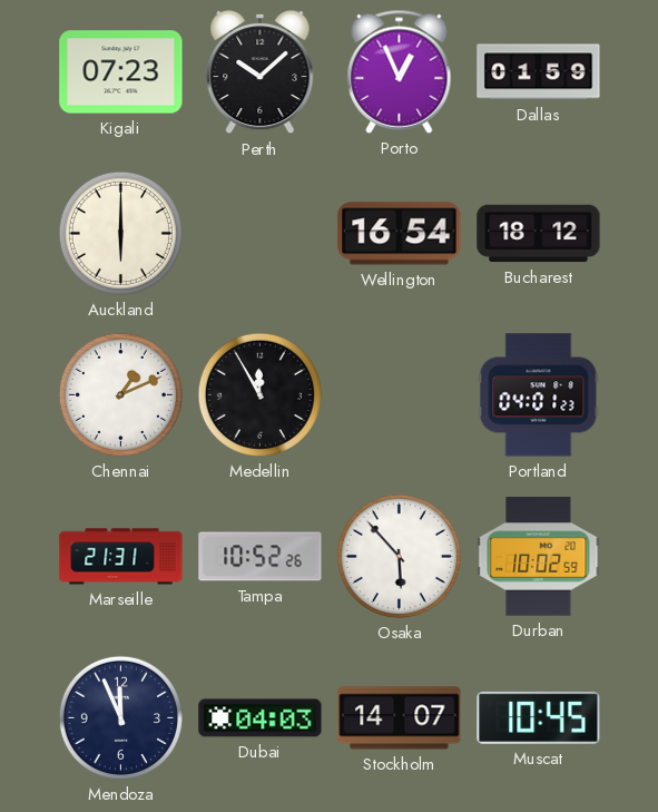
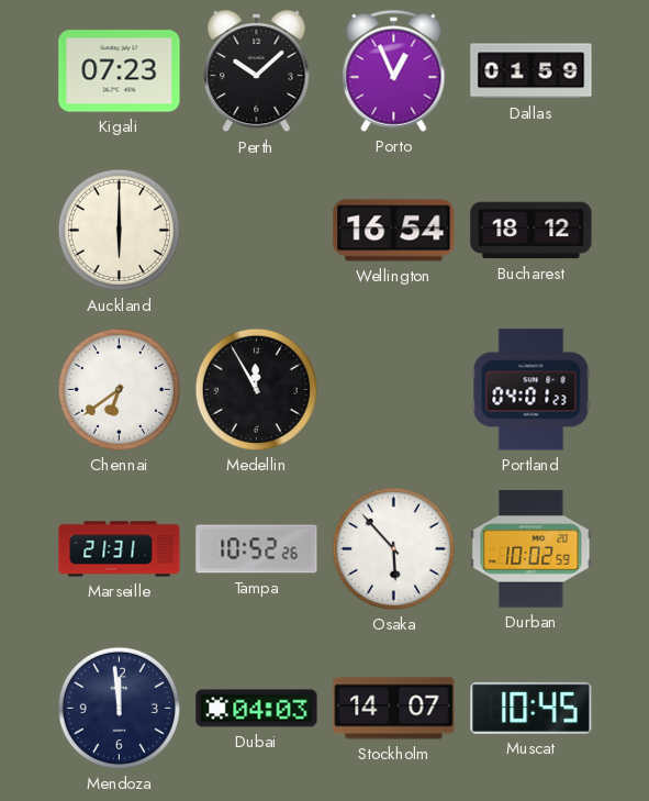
Chennai: 1:11 -> 6:39 (119, 389)
Mendoza: 11:56 -> 11:59 (119, 708)
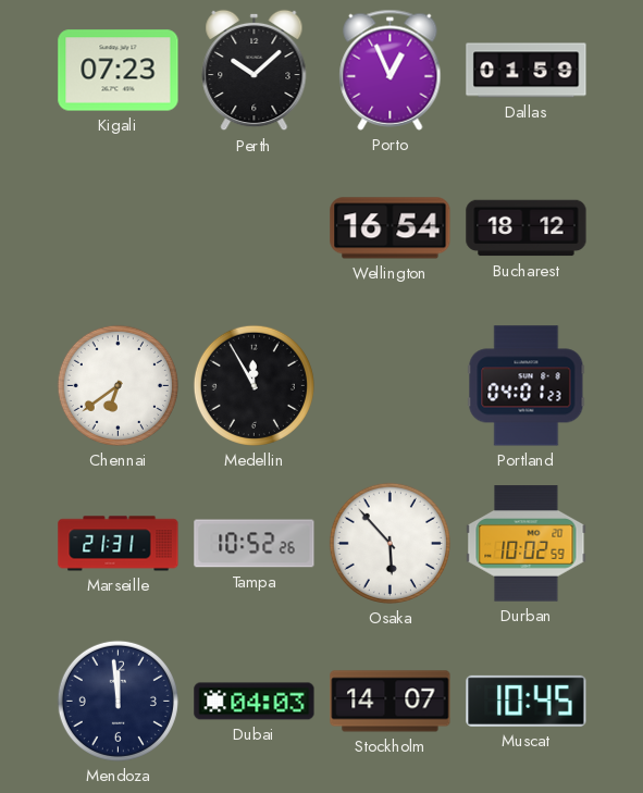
Auckland: 6:00 -> none (119, 230)
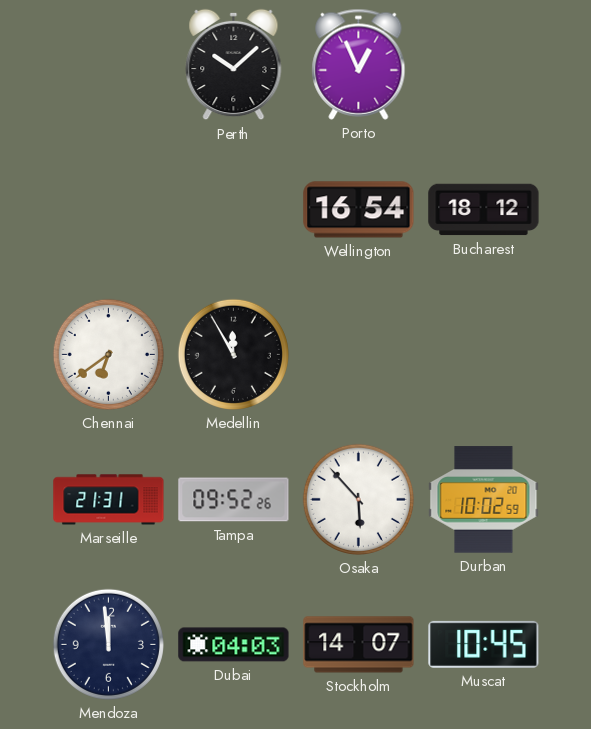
Kigali: 07:23 -> none (119, 71)
Dallas: 01:59 -> none (527, 71)
Portland: 04:01 -> none (527, 386)
Tampa: 10:52 -> 09:52 (234, 500)
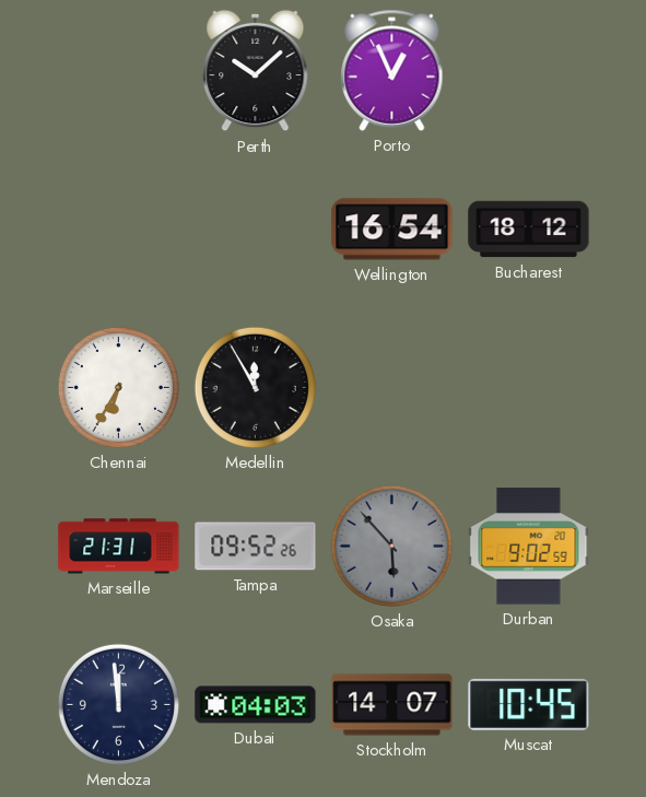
Chennai: 6:39 -> 6:35 (118, 387)
Osaka dial: white -> grey (391, 546)
Durban: 10:02 -> 9:02 (529, 547)
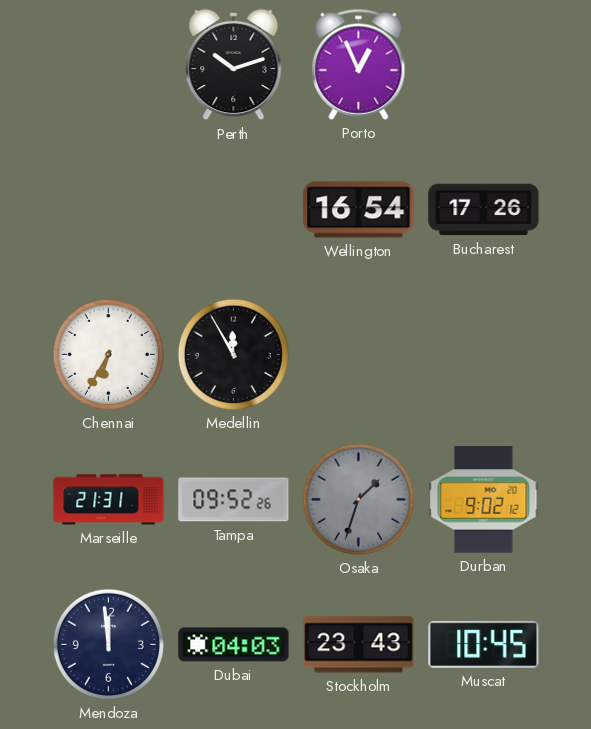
Perth: 10:08 -> 10:12 (234, 65)
Bucharest: 18:12 -> 17:26 (484, 210)
Osaka: 5:53 -> 1:33 (358, 499)
Durban: 9:02:59 -> 9:02:12 (484, 500)
Stockholm: 14:07 -> 23:43 (359, 645)
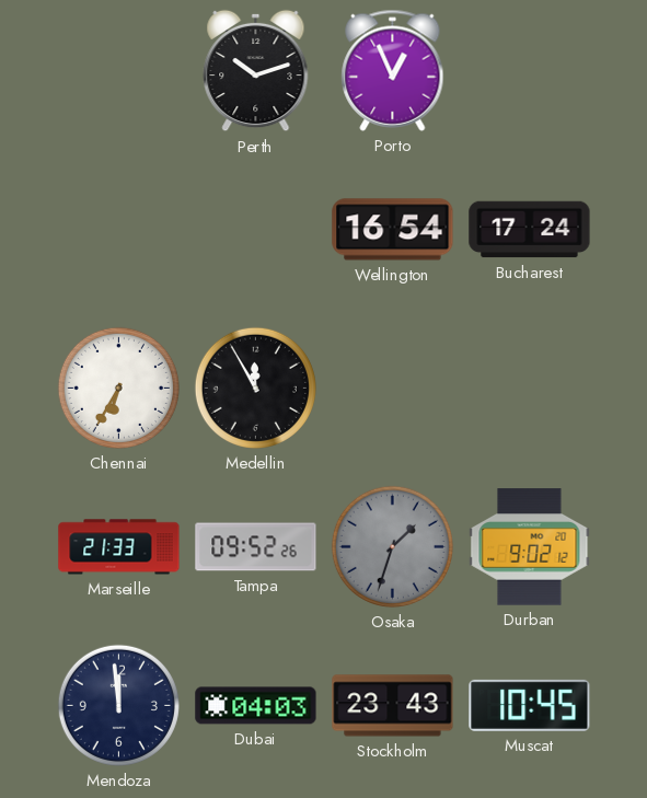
Bucharest: 17:26 -> 17:24 (530, 230)
Marseille: 21:31 -> 21:33 (119, 547)
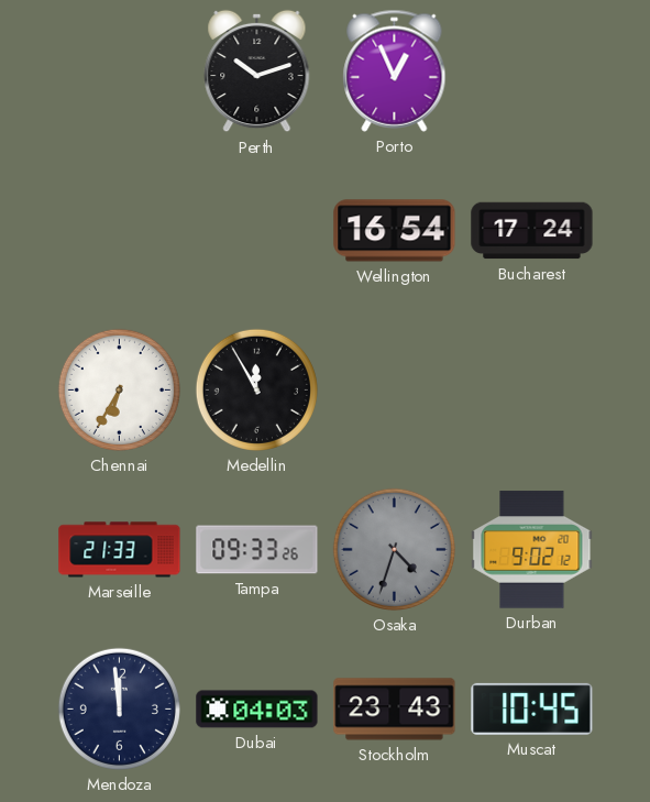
Tampa: 09:52 -> 09:33 (257, 550)
Osaka: 1:33 -> 4:33 (394, 549)
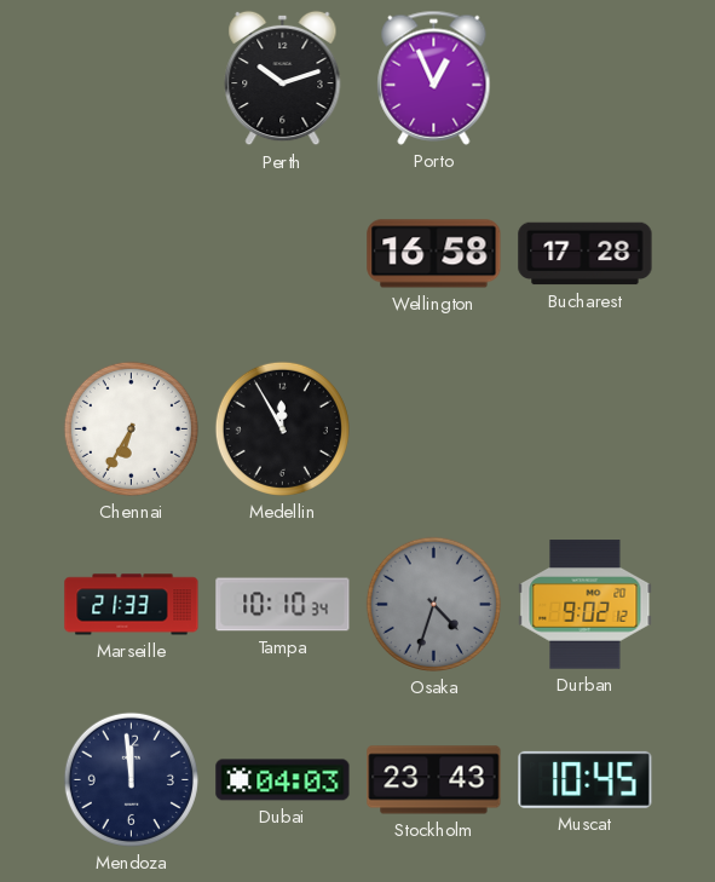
Wellington: 16:54 -> 16:58 (434, 254)
Bucharest: 17:24 -> 17:28 (586, 254)
Tampa: 09:33 -> 10:10 (283, 605)
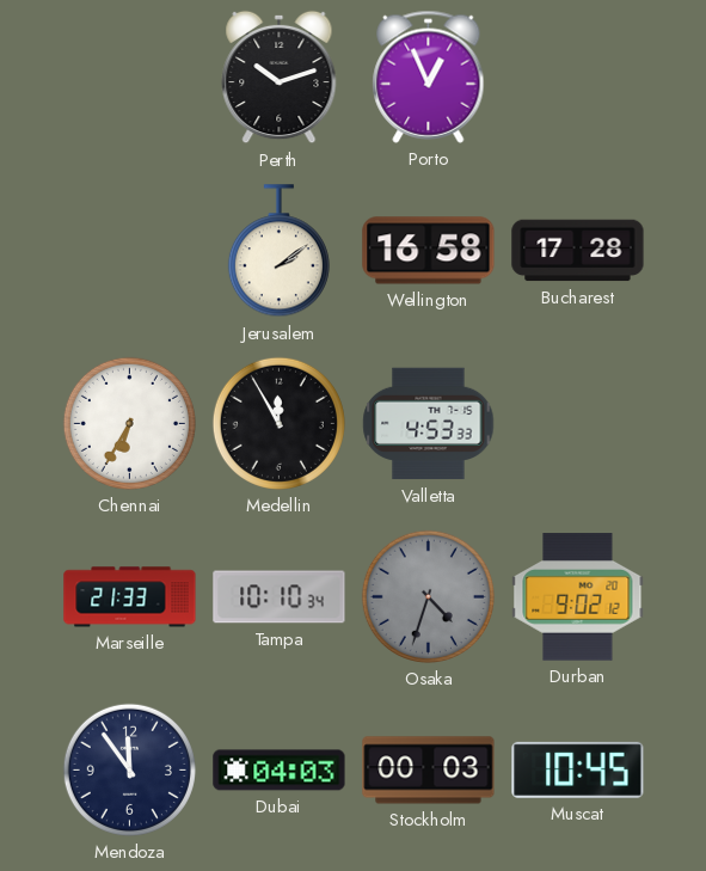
Jerusalem: none -> 2:09 (278, 251)
Valletta: none -> 4:53 (429, 424)
Mendoza: 11:59 -> 11:54 (129, 769)
Stockholm: 23:43 -> 00:03 (429, 771)
